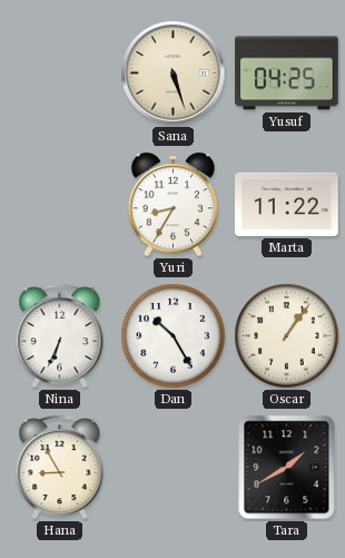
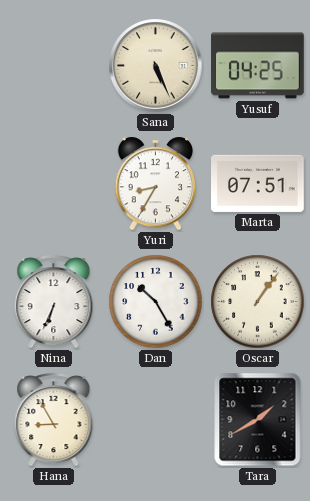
Sana: 5:27 -> 5:26 (156, 66)
Marta: 11:22 -> 07:51 (258, 183)
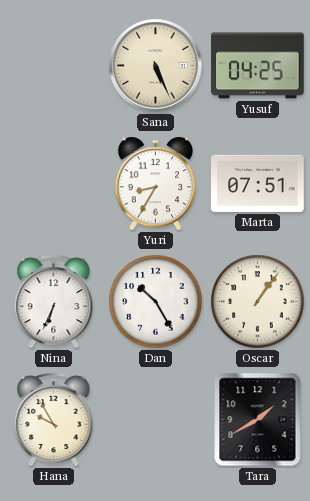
Hana: 8:55 -> 9:55 (54, 420)
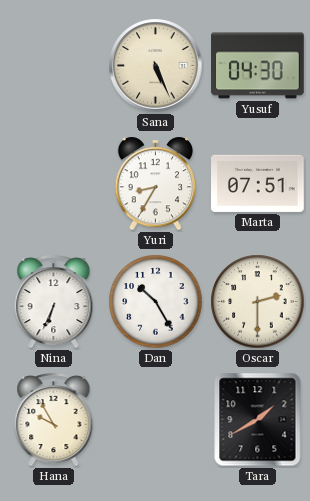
Yusuf: 04:25 -> 04:30 (258, 66)
Oscar: 1:06 -> 2:30 (258, 302)
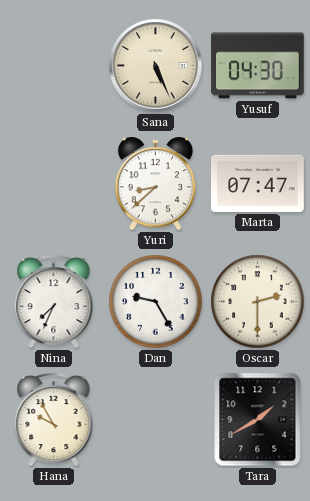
Yuri: 8:35 -> 8:38 (156, 184)
Marta: 07:51 -> 07:47 (258, 183)
Nina: 6:34 -> 7:34 (54, 302)
Dan: 10:25 -> 9:25 (156, 302)
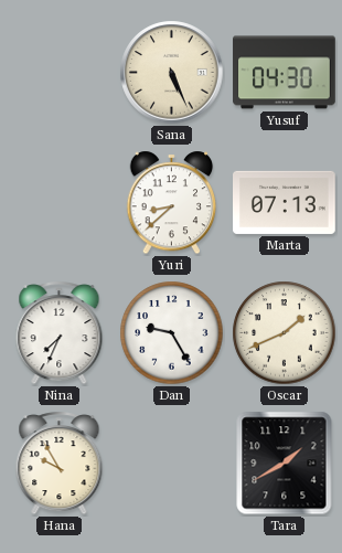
Marta: 07:47 -> 07:13 (285, 202)
Oscar: 2:30 -> 1:41 (285, 333)
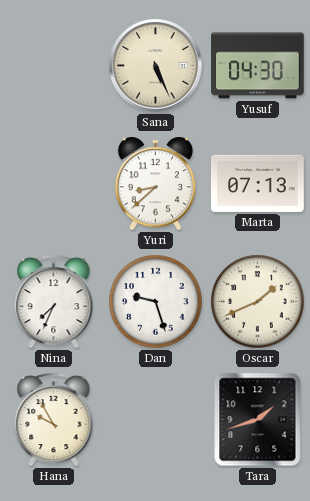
Dan: 9:25 -> 9:27 (156, 302)
Tara: 1:40 -> 1:42 (258, 420)
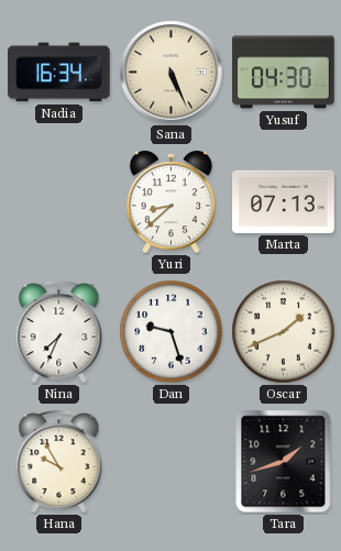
Nadia: none -> 16:34 (59, 73)
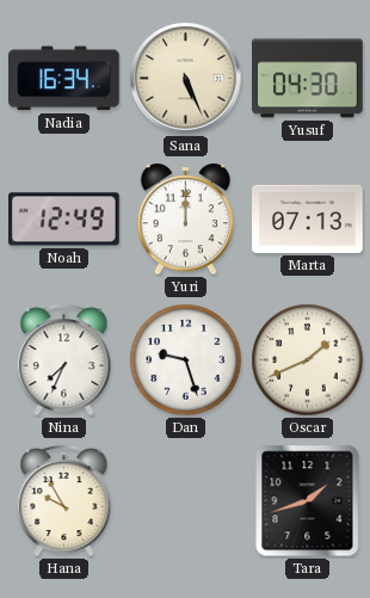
Noah: none -> 12:49 (64, 220)
Yuri: 8:38 -> 12:00 (186, 220)
